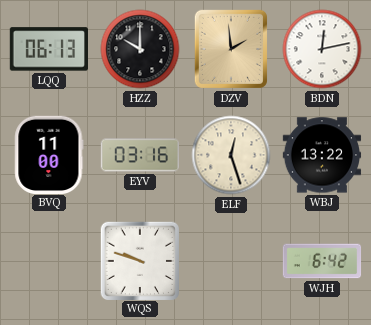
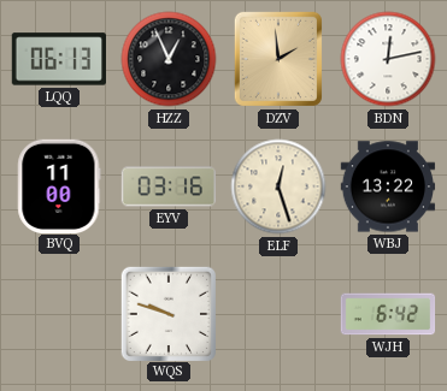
HZZ: 10:00 -> 12:56 (169, 59)
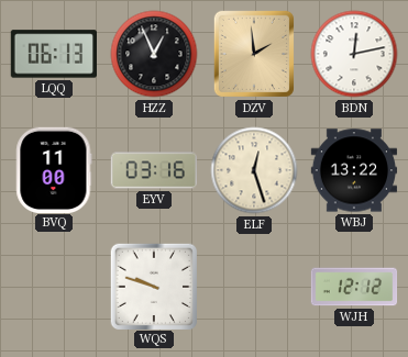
WJH: 6:42 -> 12:12 (354, 287)
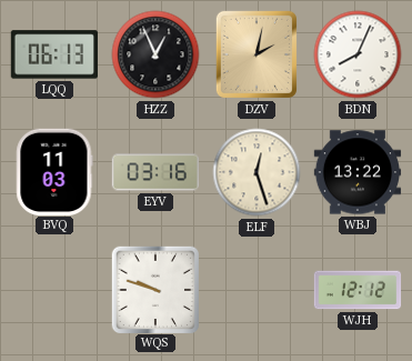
DZV: 1:59 -> 2:02 (257, 54)
BDN: 12:13 -> 8:04 (358, 54)
BVQ: 11:00 -> 11:03 (54, 171)
